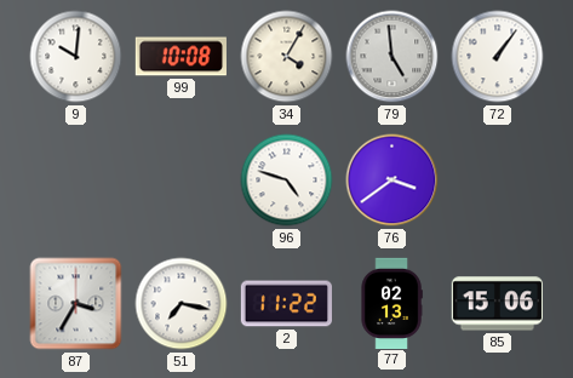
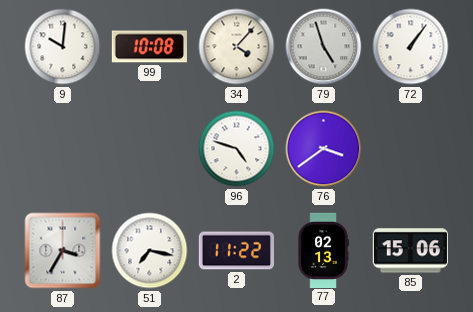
34: 4:05 -> 4:07 (237, 47)
79: 4:59 -> 4:57 (324, 47)
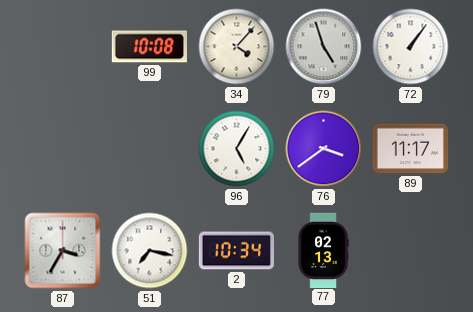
9: 10:01 -> none (63, 47)
96: 4:48 -> 5:05 (237, 149)
89: none -> 11:17 (410, 149)
2: 11:22 -> 10:34 (236, 251)
85: 15:06 -> none (410, 251)
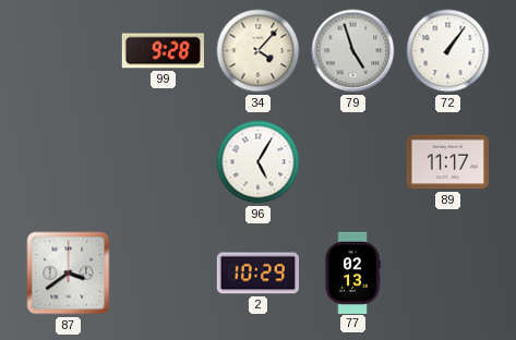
99: 10:08 -> 9:28 (163, 51)
76: 3:39 -> none (324, 149)
87: 3:35 -> 3:39 (69, 274)
51: 7:17 -> none (150, 251)
2: 10:34 -> 10:29 (257, 274)
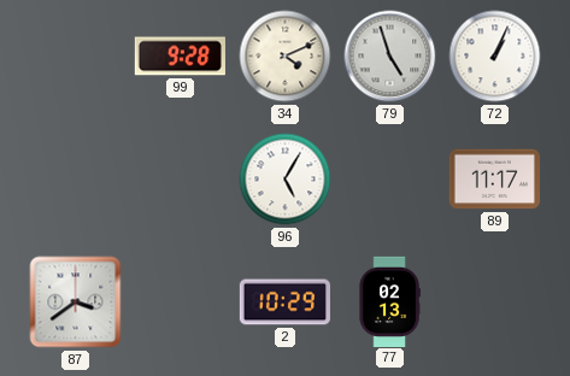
34: 4:07 -> 4:11 (286, 57)
72: 1:06 -> 1:04 (495, 57)
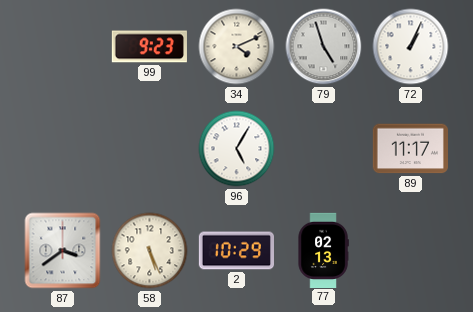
99: 9:28 -> 9:23 (149, 47)
58: none -> 5:26 (150, 251)
